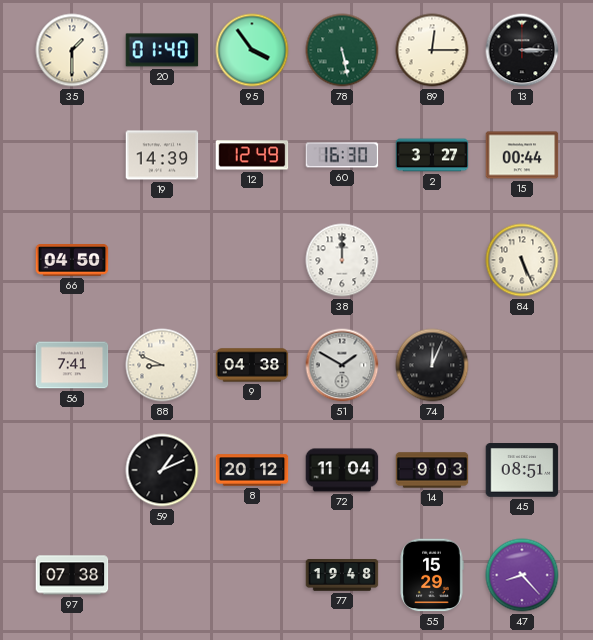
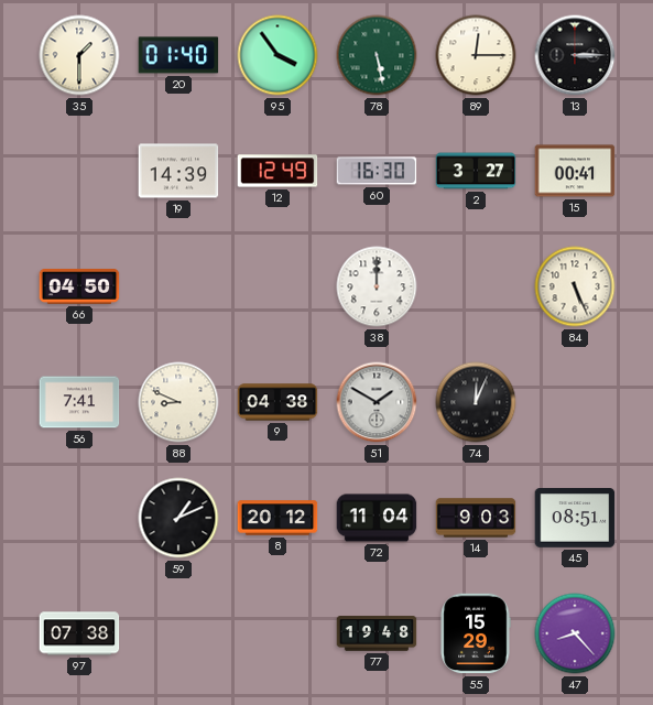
15: 00:44 -> 00:41 (575, 171)
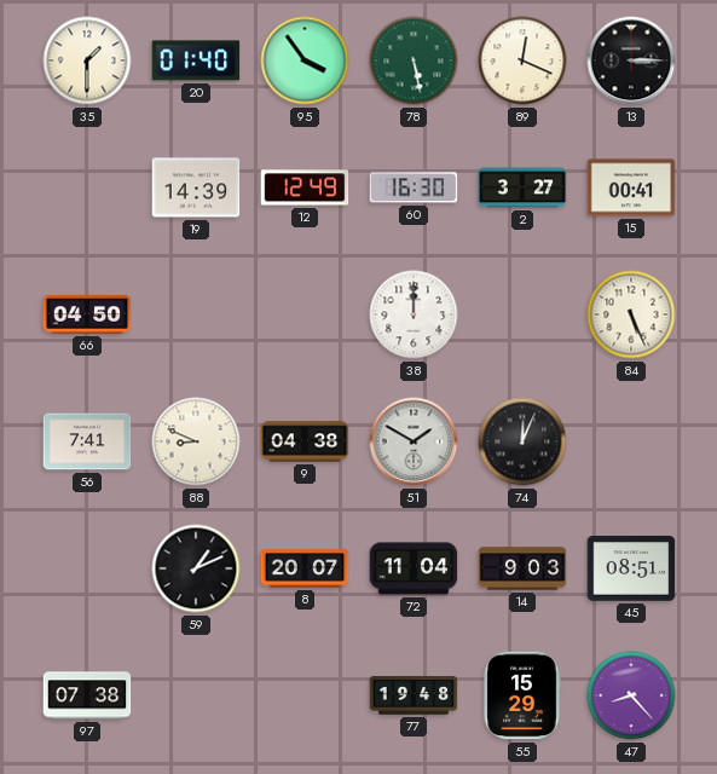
89: 12:15 -> 12:19 (522, 60)
8: 20:12 -> 20:07 (305, 568)
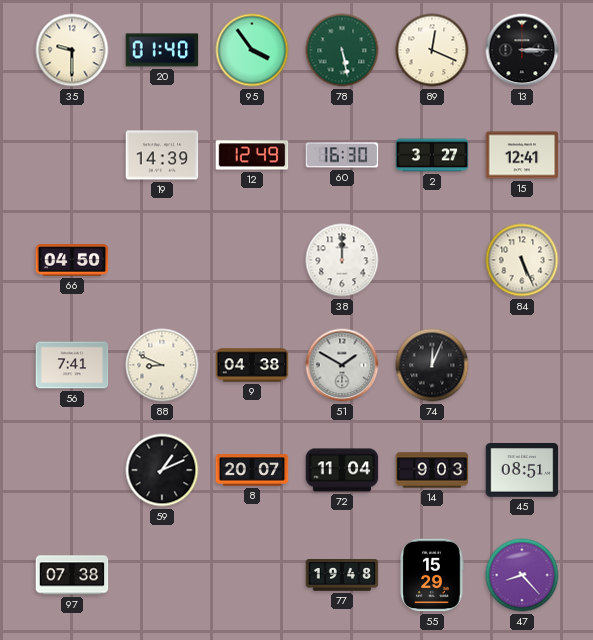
35: 1:30 -> 9:30 (72, 50)
15: 00:41 -> 12:41 (522, 155)
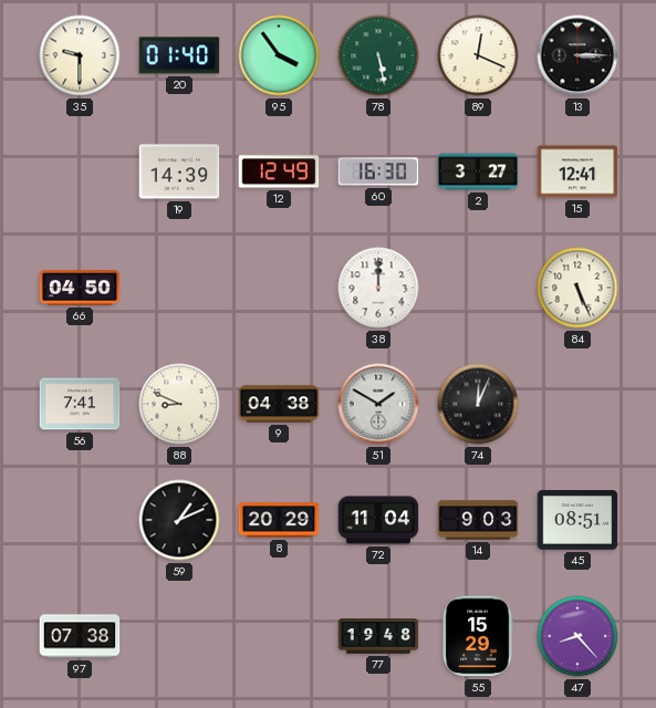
8: 20:07 -> 20:29 (279, 520)
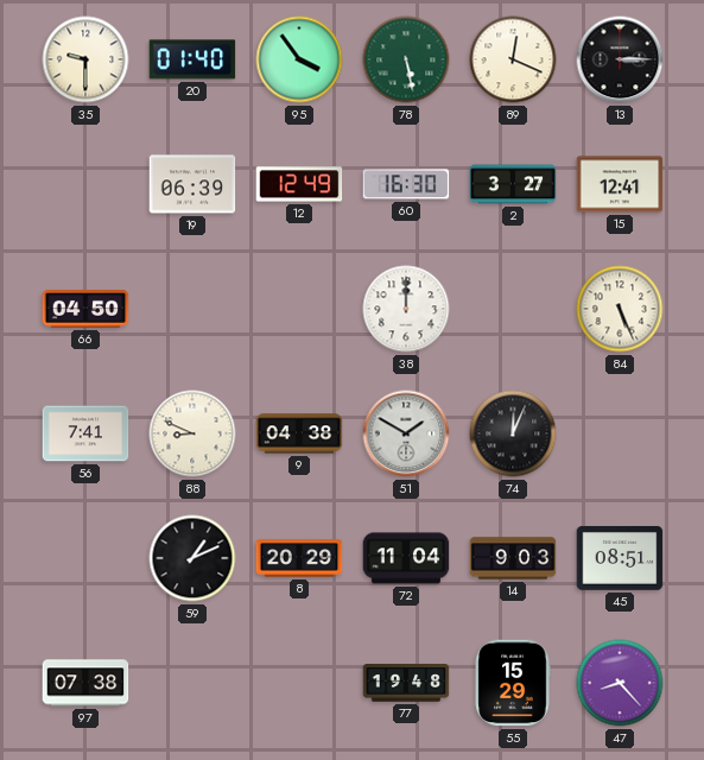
19: 14:39 -> 06:39 (192, 184)
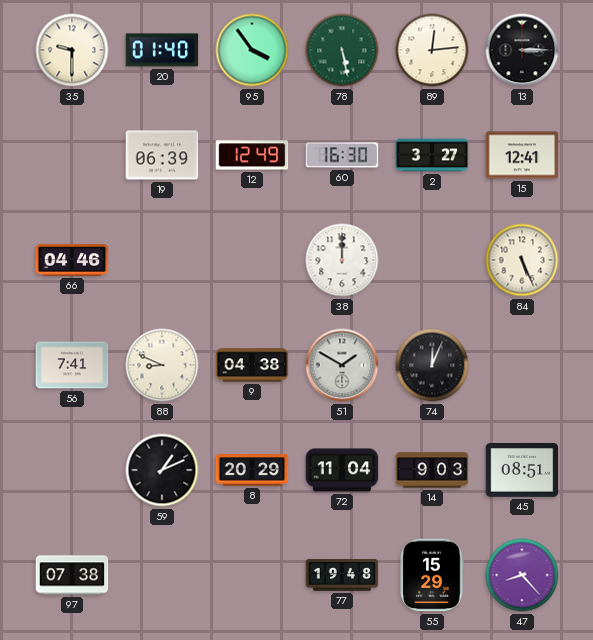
89: 12:19 -> 12:14 (432, 50)
66: 04:50 -> 04:46 (72, 261)
